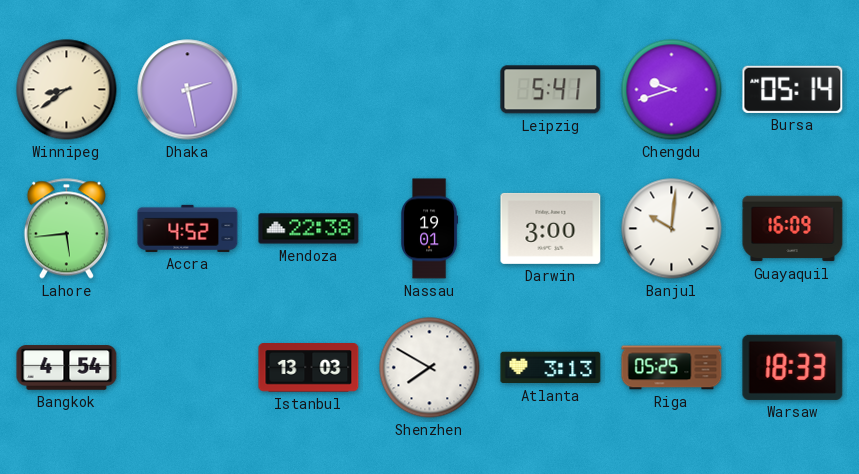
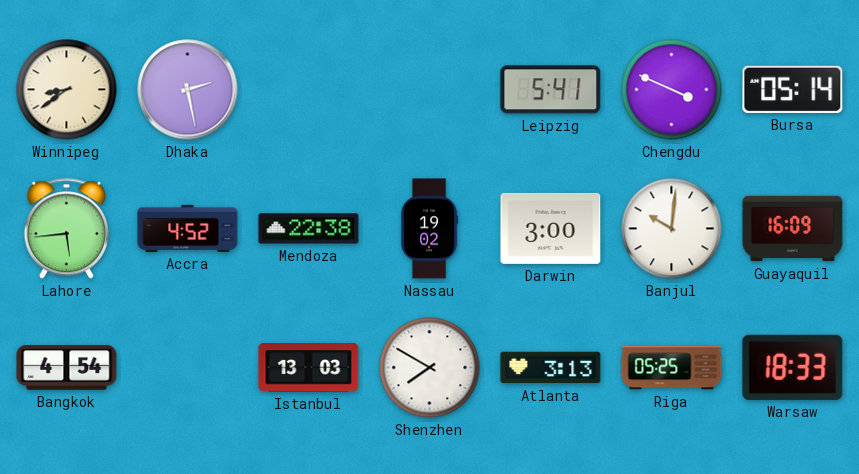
Chengdu: 9:42 -> 3:49 (672, 90)
Nassau: 19:01 -> 19:02 (430, 229)
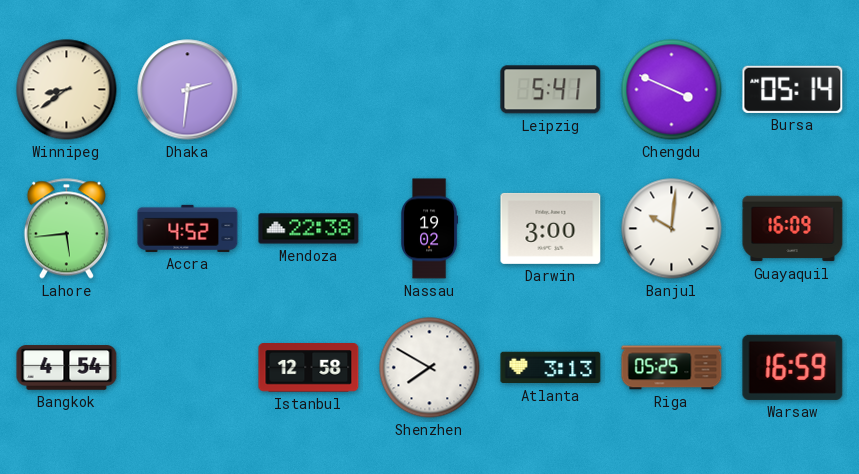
Dhaka: 2:28 -> 2:31 (188, 90)
Istanbul: 13:03 -> 12:58 (309, 368)
Warsaw: 18:33 -> 16:59 (793, 367)
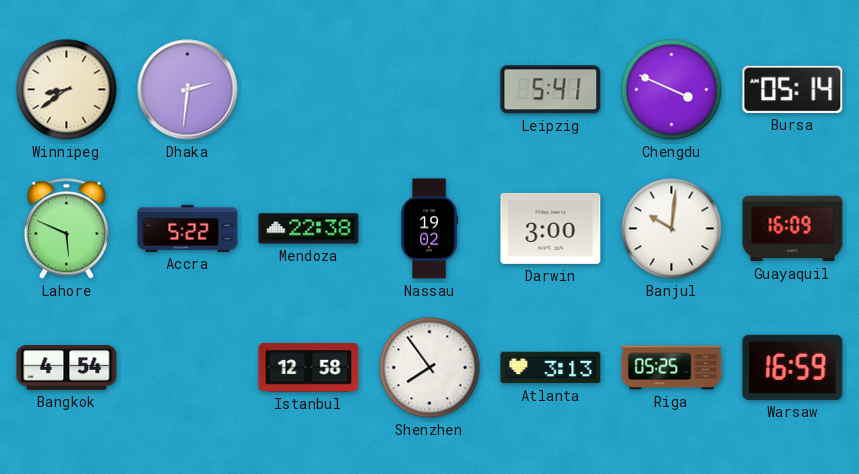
Lahore: 5:44 -> 5:49 (66, 229)
Accra: 4:52 -> 5:22 (188, 228)
Shenzhen: 7:50 -> 7:54 (430, 368)
